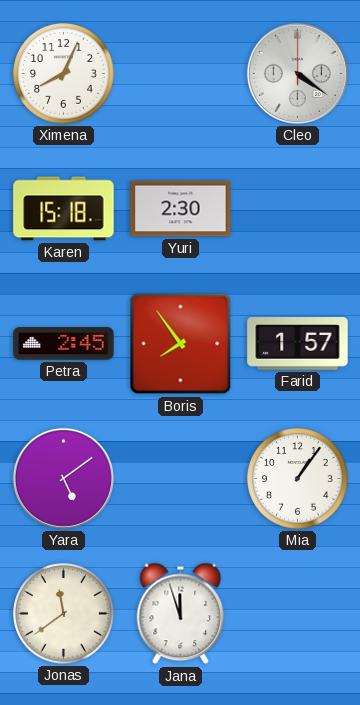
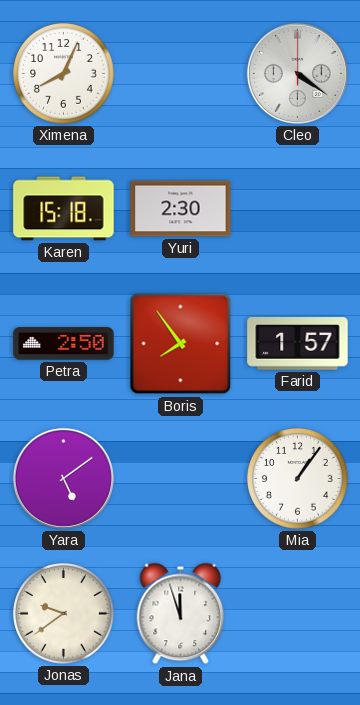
Petra: 2:45 -> 2:50 (64, 344)
Jonas: 11:39 -> 9:39 (64, 614)
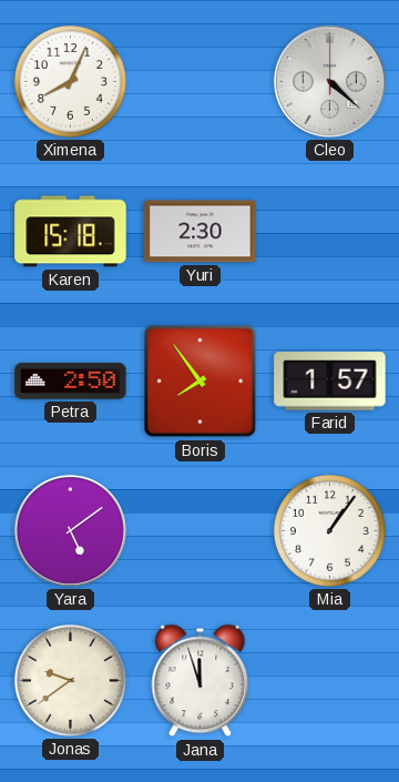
Cleo: 4:21 -> 4:22 (329, 81)
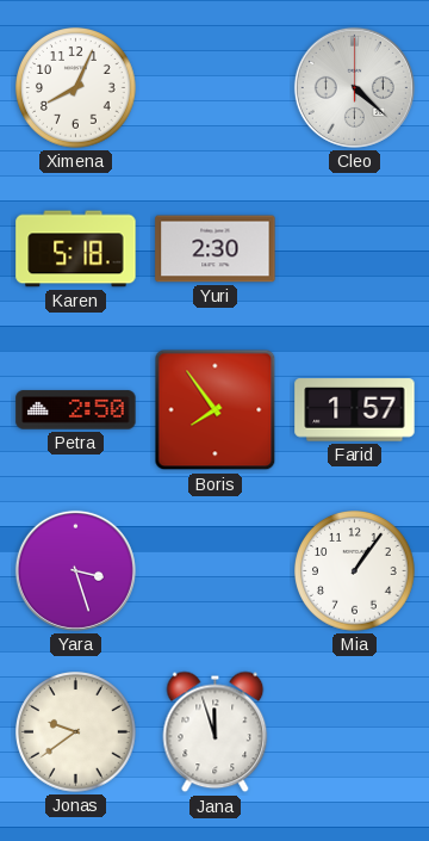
Karen: 15:18 -> 5:18 (76, 249)
Yara: 5:09 -> 3:27 (75, 570)
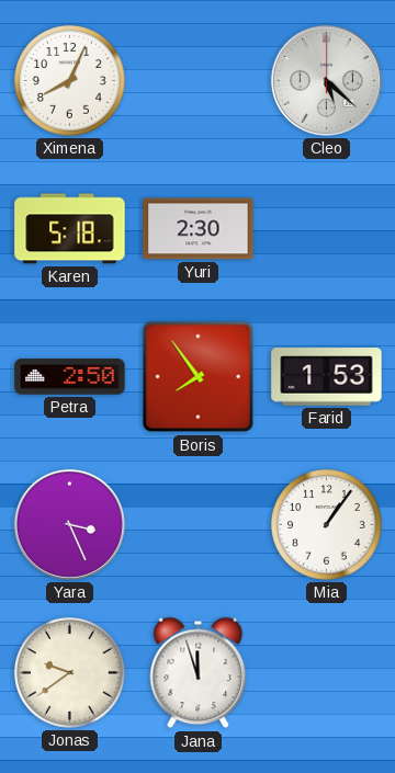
Cleo: 4:22 -> 5:22 (326, 80)
Farid: 1:57 -> 1:53 (327, 377)
Yara: 3:27 -> 3:26 (69, 524)
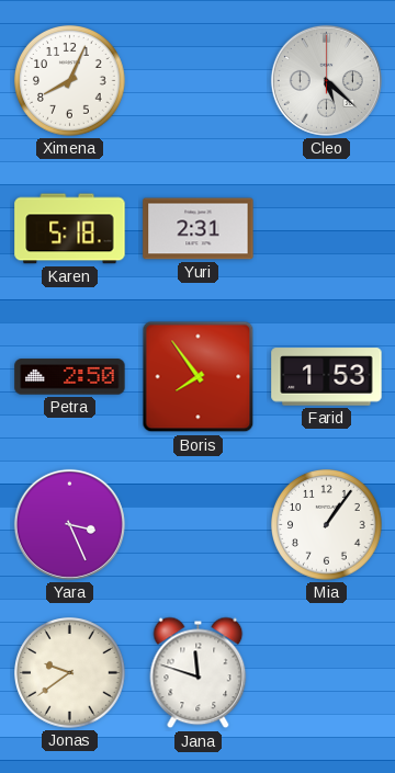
Yuri: 2:30 -> 2:31 (199, 229)
Jana: 11:57 -> 11:48 (199, 673)
